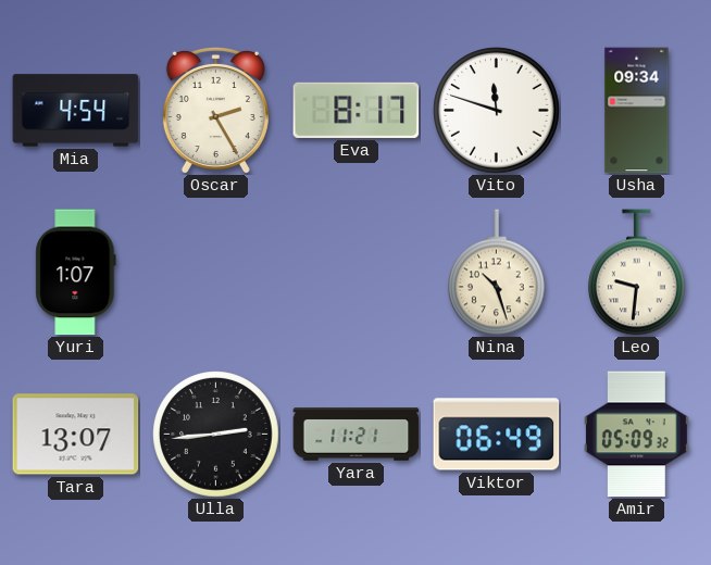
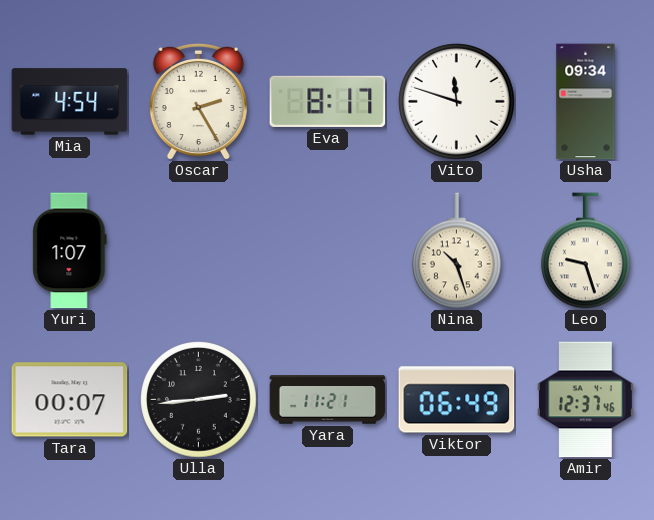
Leo: 9:31 -> 9:27 (586, 251)
Tara: 13:07 -> 00:07 (70, 400)
Amir: 05:09 -> 12:37 (585, 400)
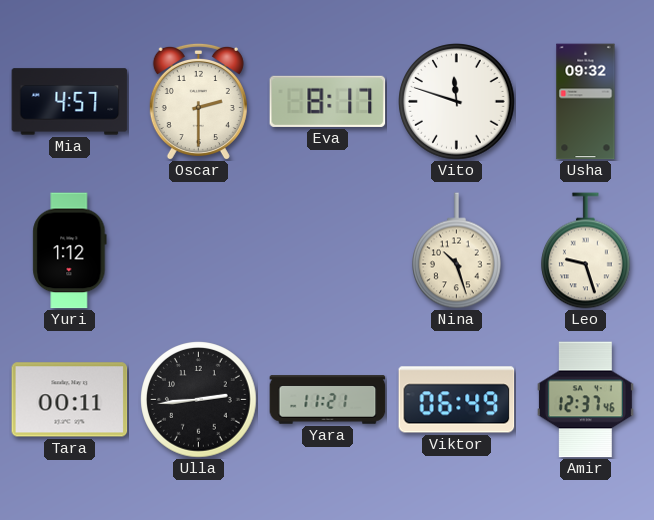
Mia: 4:54 -> 4:57 (70, 102)
Oscar: 2:25 -> 2:30 (198, 101)
Usha: 09:34 -> 09:32 (586, 102)
Yuri: 1:07 -> 1:12 (70, 251)
Tara: 00:07 -> 00:11 (70, 400)
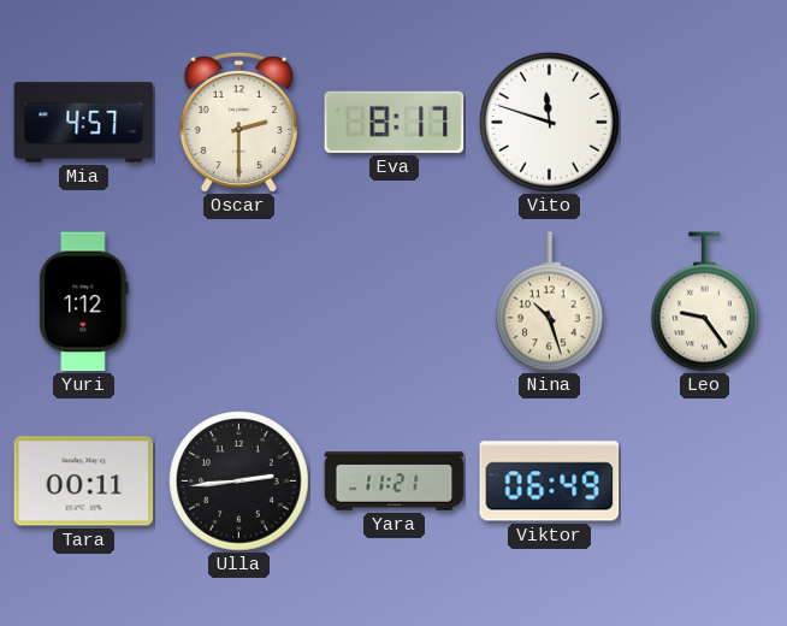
Usha: 09:32 -> none (586, 102)
Leo: 9:27 -> 9:24 (705, 302)
Amir: 12:37 -> none (585, 400)
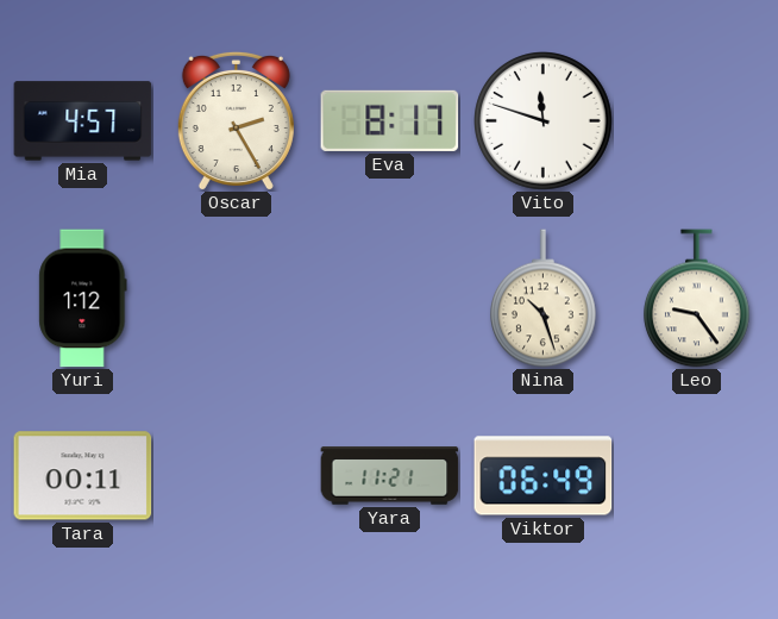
Oscar: 2:30 -> 2:25 (236, 120)
Ulla: 2:44 -> none (239, 482)
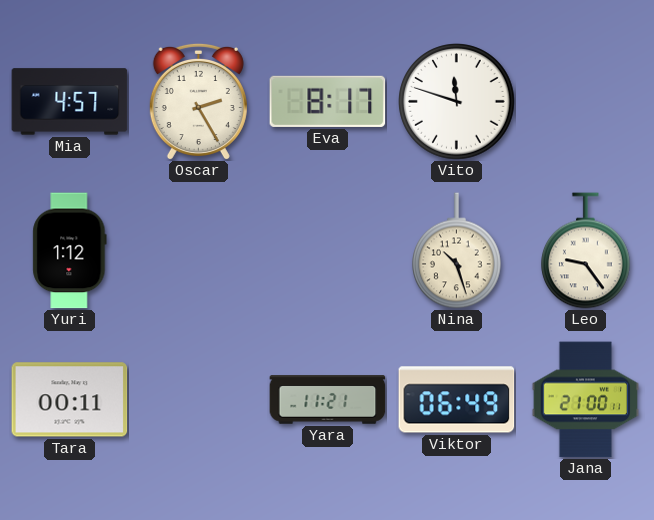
Jana: none -> 21:00 (585, 400)
